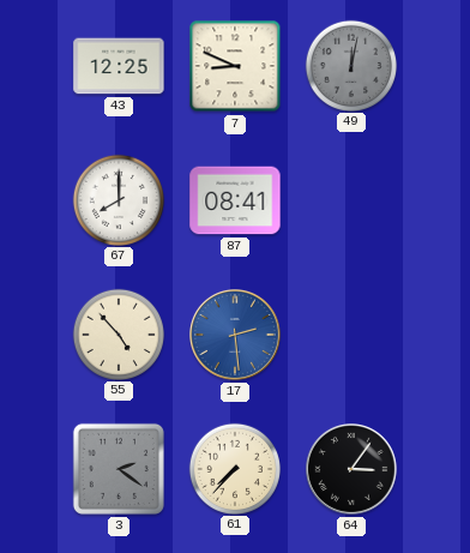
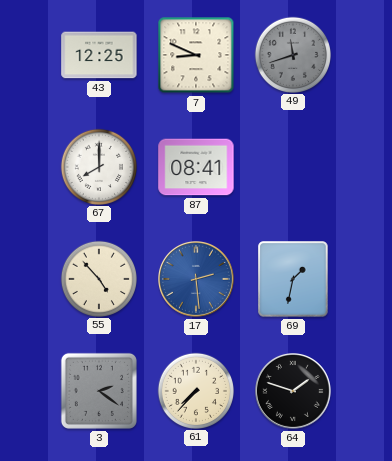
49: 12:02 -> 11:42 (292, 54)
69: none -> 1:32 (293, 279)
64: 3:06 -> 1:48 (294, 392)
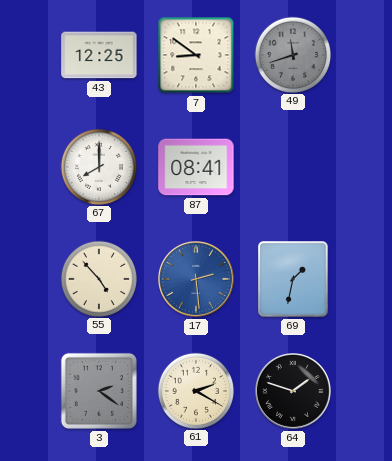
7: 8:49 -> 8:51 (196, 55)
61: 7:37 -> 2:20 (195, 390)
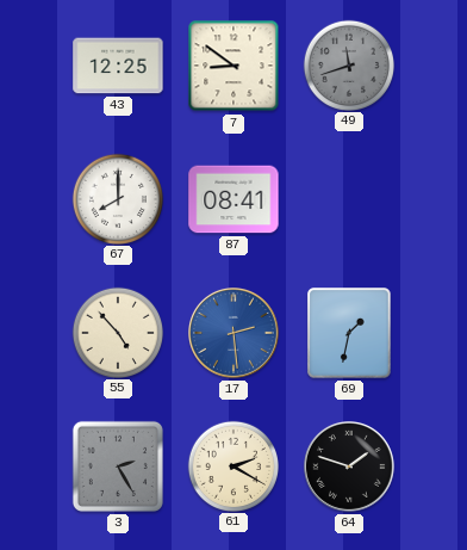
3: 2:21 -> 2:25 (118, 466)
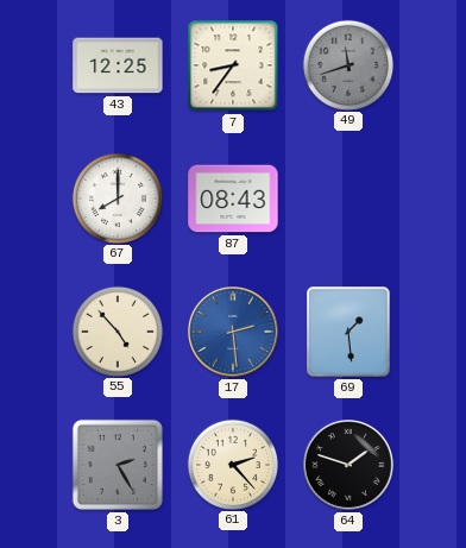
7: 8:51 -> 8:36 (233, 65)
87: 08:41 -> 08:43 (233, 199)
69: 1:32 -> 1:29 (348, 332)
61: 2:20 -> 2:23 (232, 464)
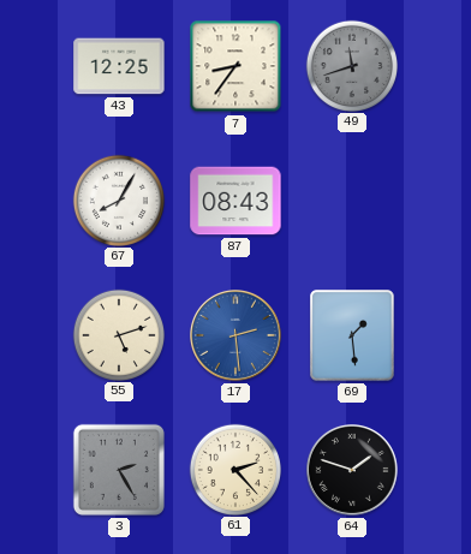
67: 8:00 -> 8:05 (118, 199)
55: 4:53 -> 5:12 (118, 334)
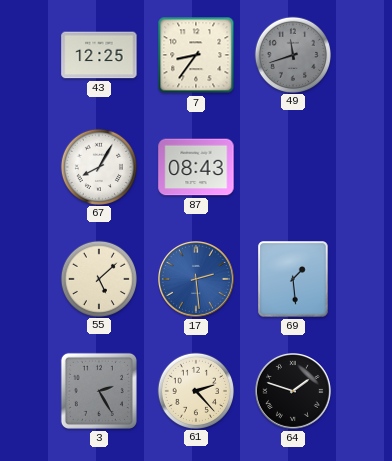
55: 5:12 -> 5:08 (98, 278)
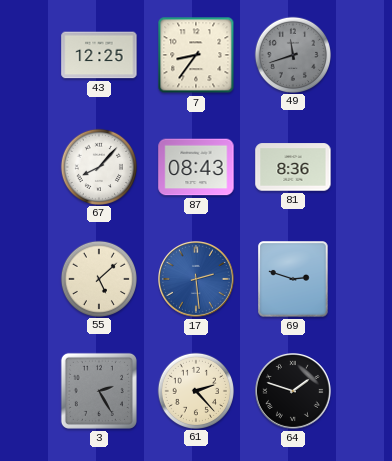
67: 8:05 -> 8:07 (98, 166)
81: none -> 8:36 (293, 167)
69: 1:29 -> 2:48 (293, 279)
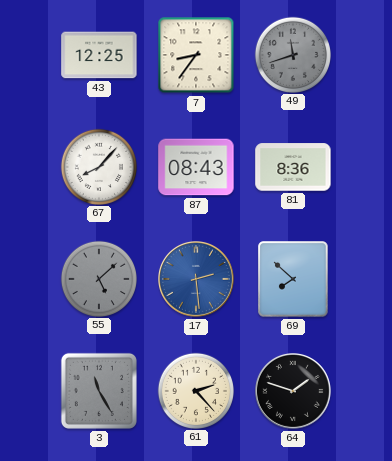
55 dial: cream -> grey (98, 278)
69: 2:48 -> 7:52 (293, 279)
3: 2:25 -> 11:25 (99, 391)
